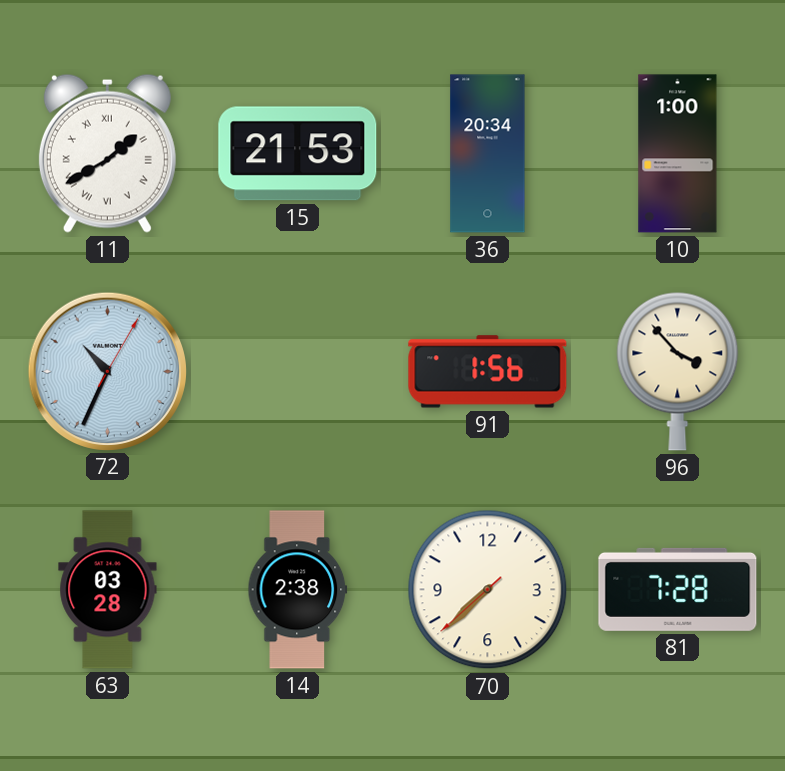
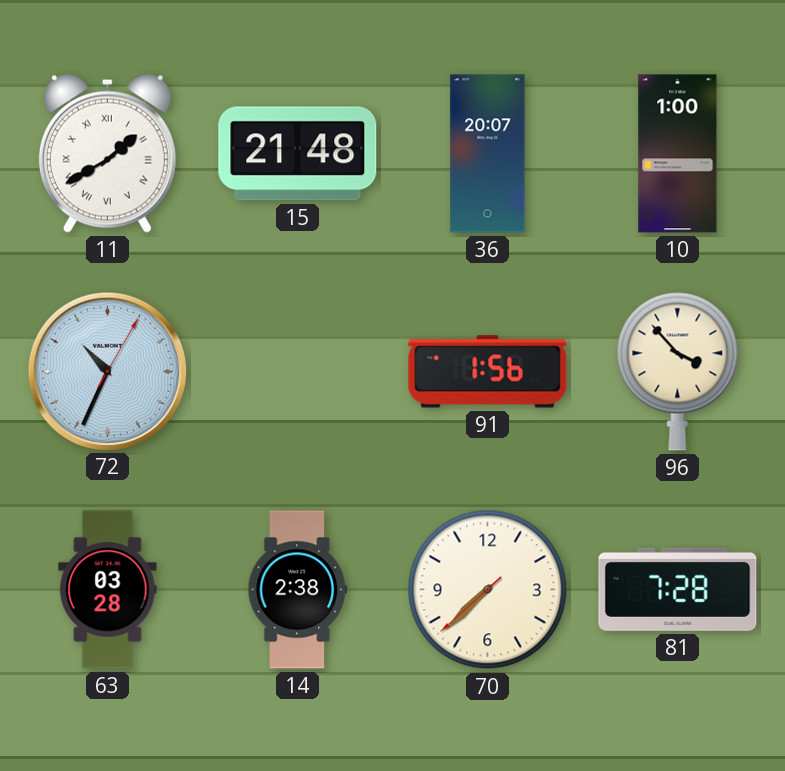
15: 21:53 -> 21:48 (298, 154)
36: 20:34 -> 20:07 (488, 154)
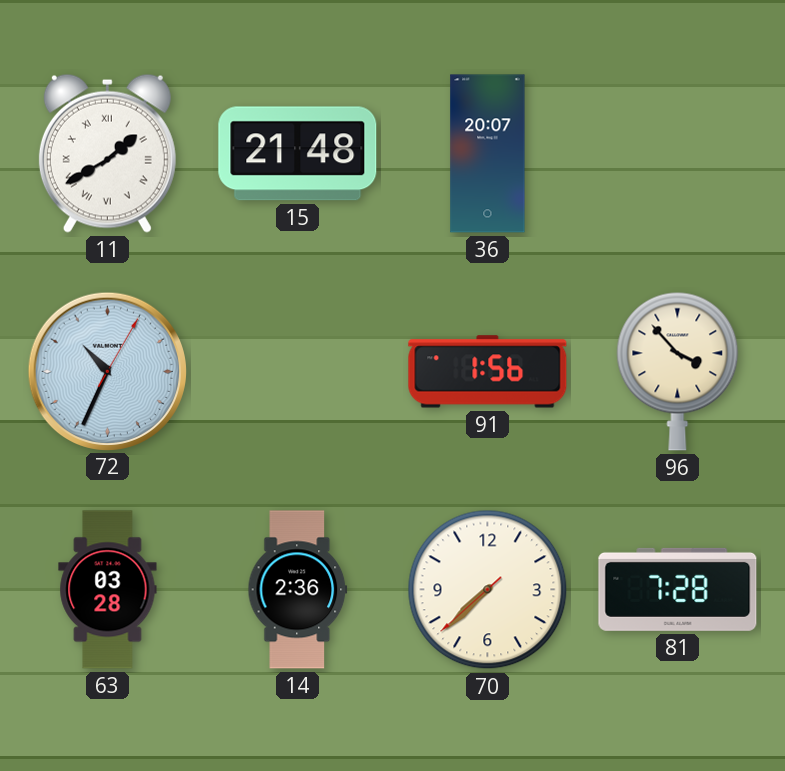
10: 1:00 -> none (678, 154)
14: 2:38 -> 2:36 (298, 590)
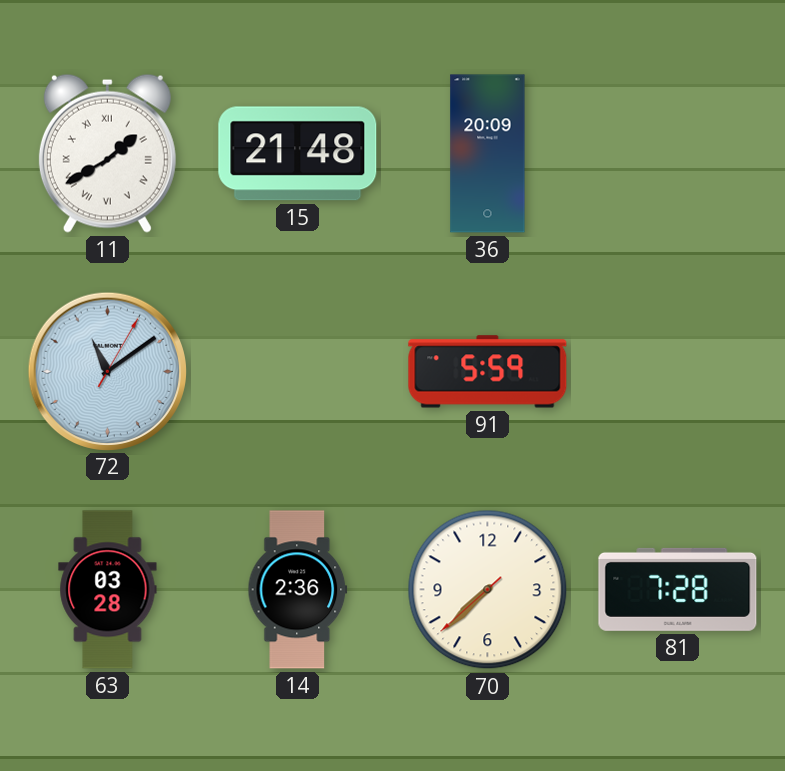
36: 20:07 -> 20:09 (488, 154)
72: 10:34 -> 11:09 (107, 371)
91: 1:56 -> 5:59 (488, 372)
96: 3:53 -> none (678, 371)
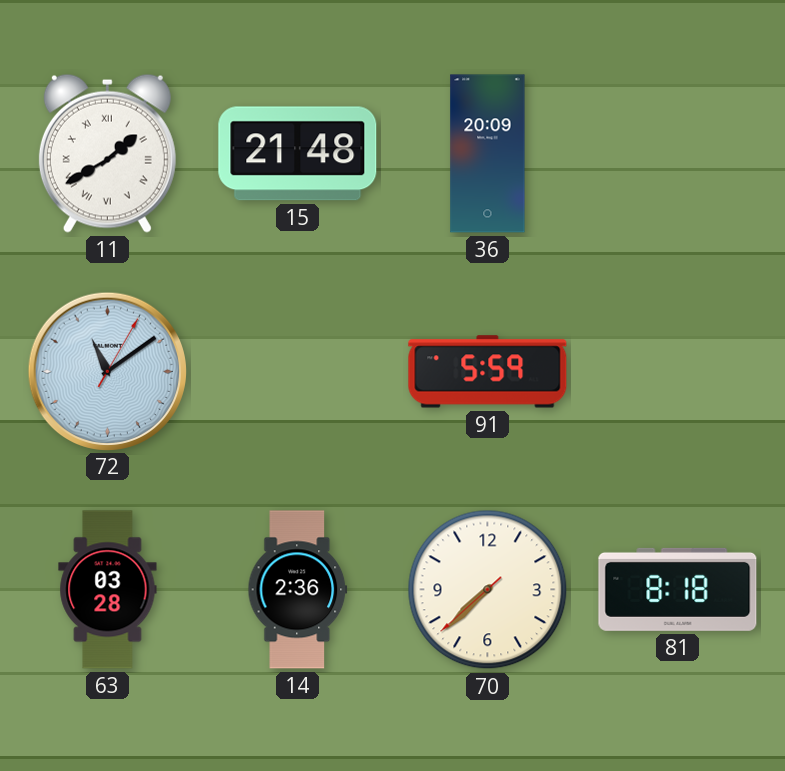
81: 7:28 -> 8:18 (678, 589)
